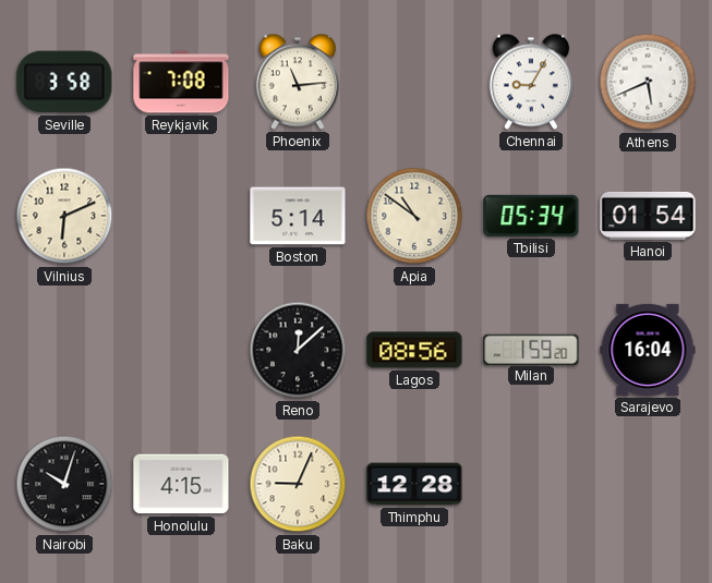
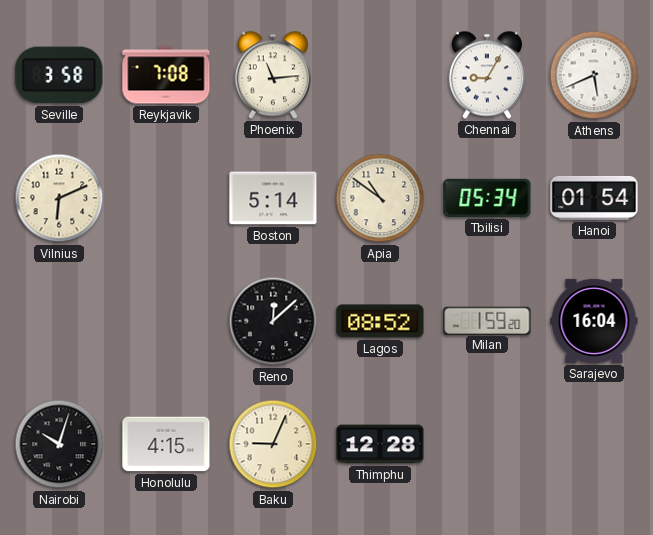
Lagos: 08:56 -> 08:52 (380, 321)
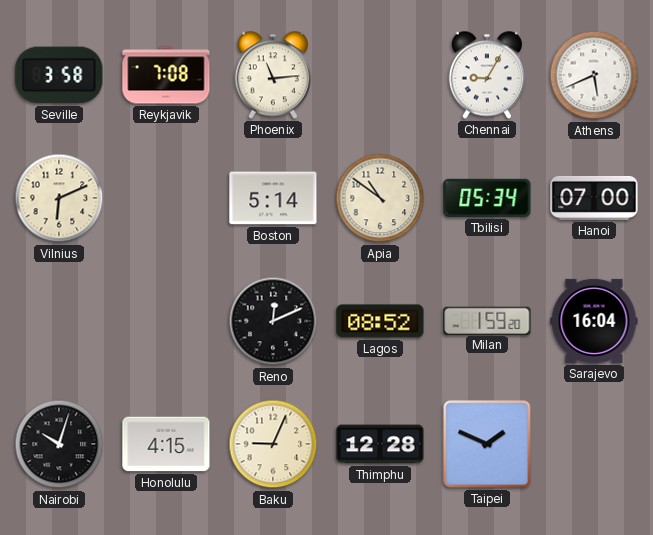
Hanoi: 01:54 -> 07:00 (594, 198)
Reno: 12:08 -> 12:11 (273, 321)
Taipei: none -> 1:49 (487, 444)
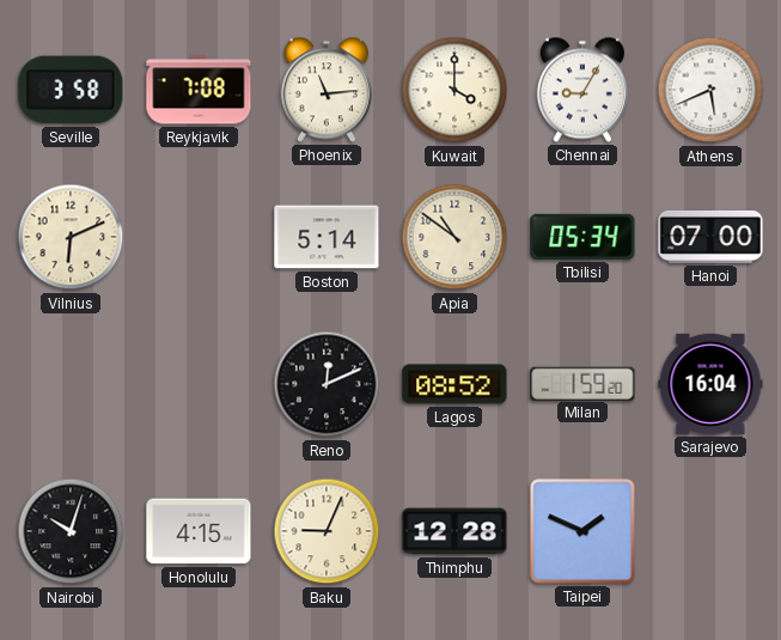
Kuwait: none -> 4:00 (454, 90)
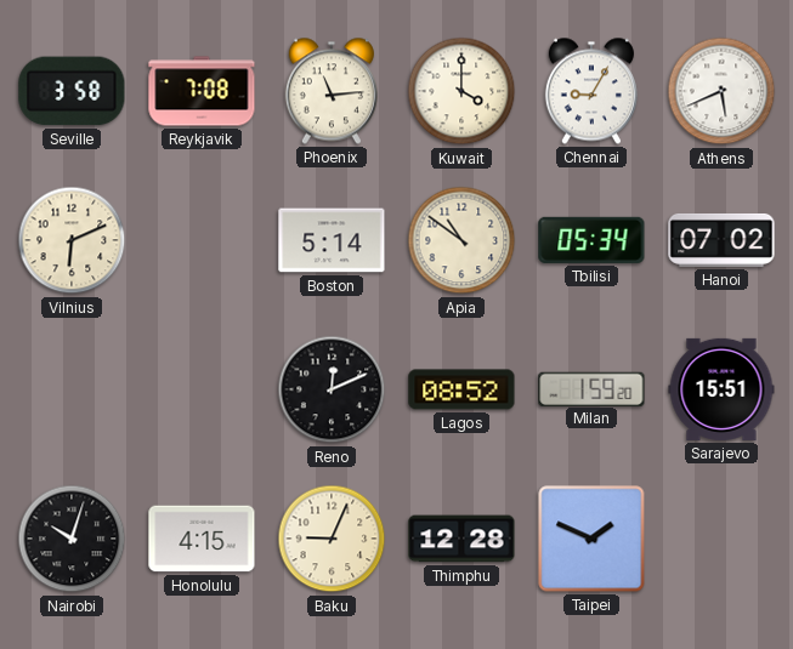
Hanoi: 07:00 -> 07:02 (721, 240)
Sarajevo: 16:04 -> 15:51 (721, 389)
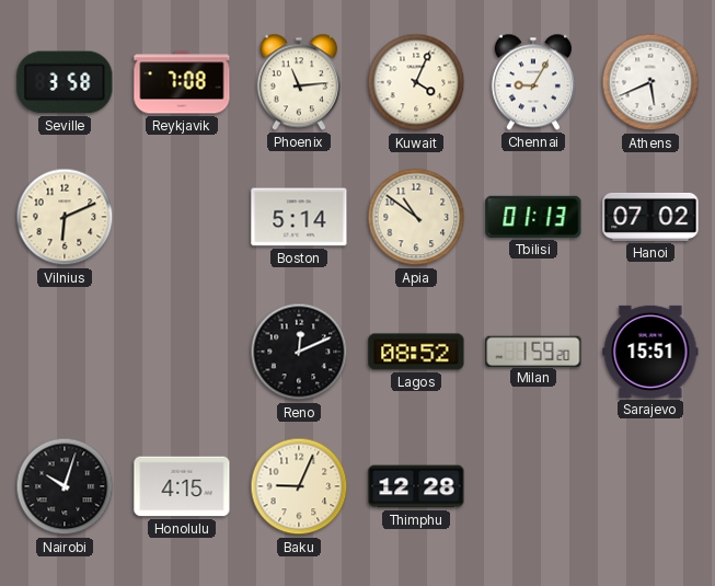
Kuwait: 4:00 -> 4:04 (416, 82)
Tbilisi: 05:34 -> 01:13 (533, 217)
Taipei: 1:49 -> none (591, 539)
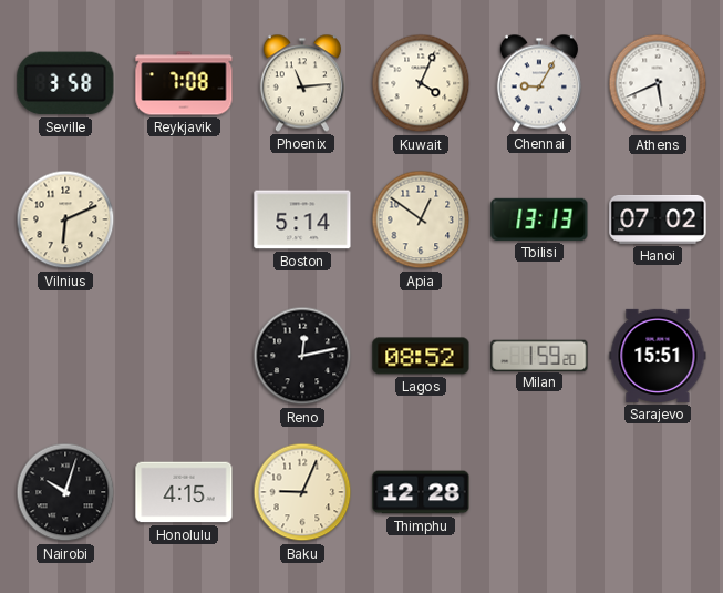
Apia: 10:51 -> 12:51 (421, 219)
Tbilisi: 01:13 -> 13:13 (539, 219)
Reno: 12:11 -> 12:13 (302, 356)
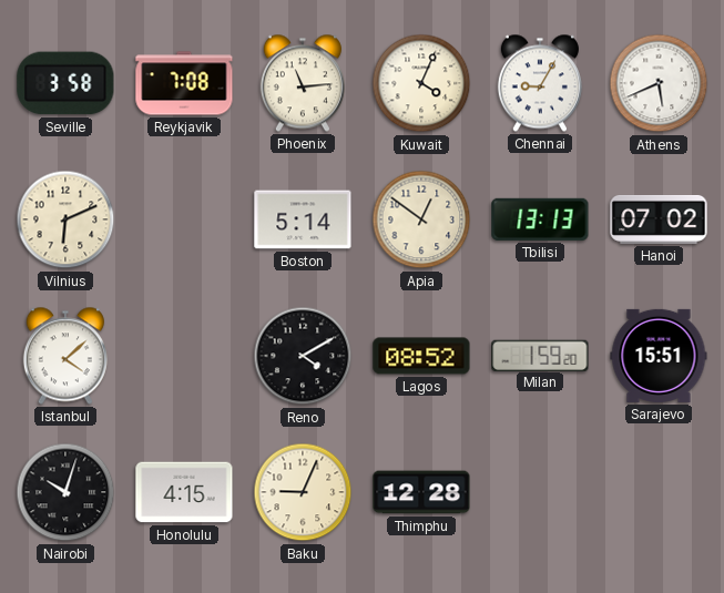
Istanbul: none -> 4:08 (65, 356)
Reno: 12:13 -> 4:10 (303, 356)
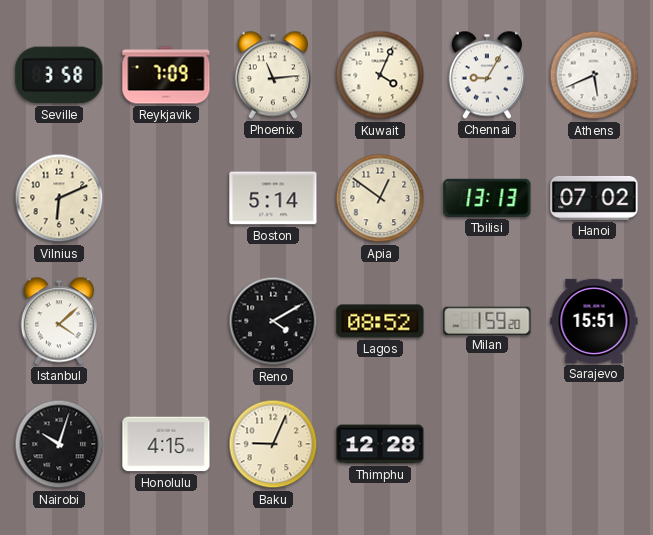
Reykjavik: 7:08 -> 7:09 (166, 75)
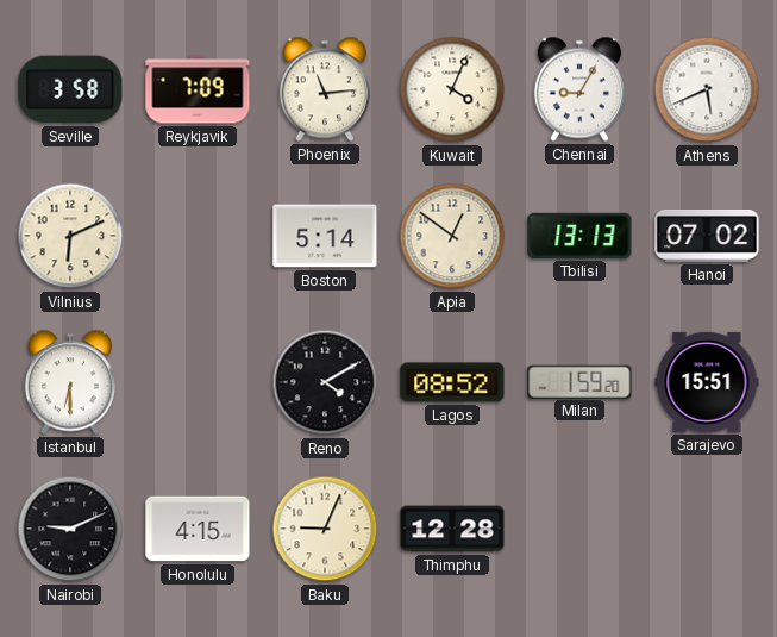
Istanbul: 4:08 -> 6:30 (70, 382)
Nairobi: 10:03 -> 9:11 (70, 529)
